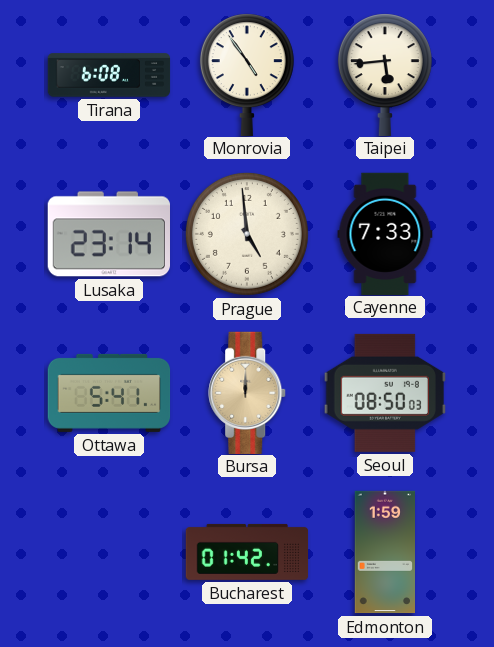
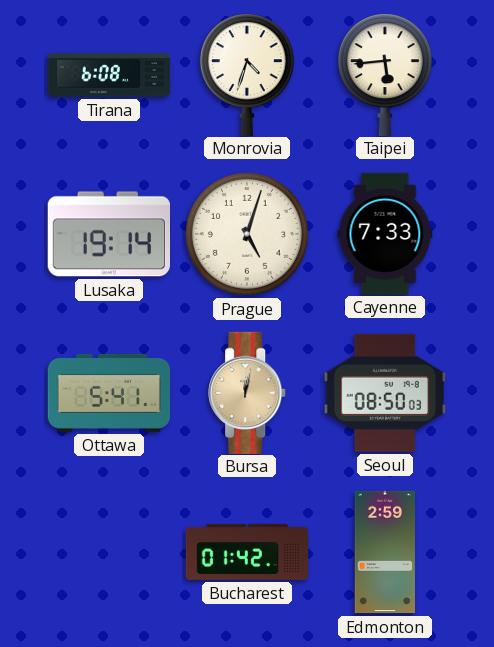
Monrovia: 4:54 -> 4:33 (247, 74)
Lusaka: 23:14 -> 19:14 (108, 234)
Prague: 4:59 -> 5:03 (247, 234)
Bursa: 12:00 -> 12:02 (248, 392)
Edmonton: 1:59 -> 2:59 (385, 552)
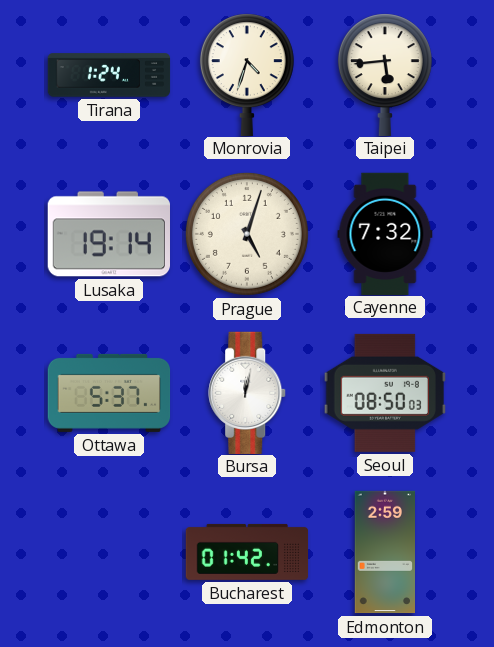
Tirana: 6:08 -> 1:24 (109, 75)
Cayenne: 7:33 -> 7:32 (385, 233)
Ottawa: 5:41 -> 5:37 (109, 393)
Bursa dial: champagne -> white (248, 392)
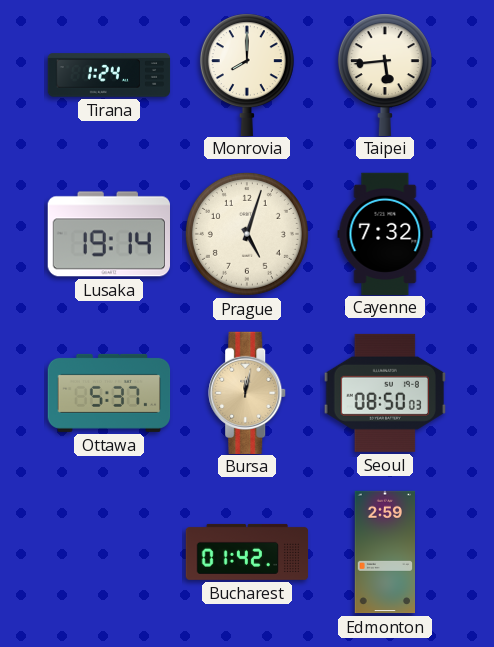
Monrovia: 4:33 -> 8:00 (247, 74)
Bursa dial: white -> champagne (248, 392)
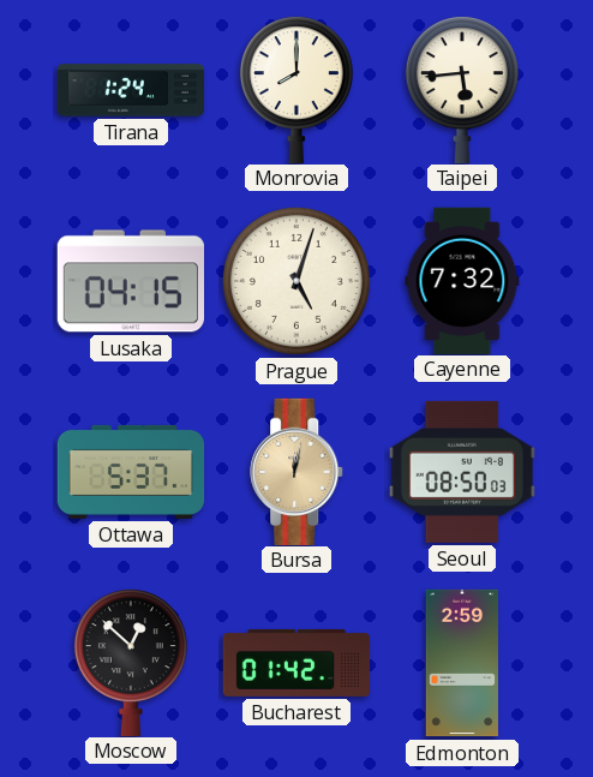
Lusaka: 19:14 -> 04:15 (130, 281)
Moscow: none -> 12:52 (131, 662)
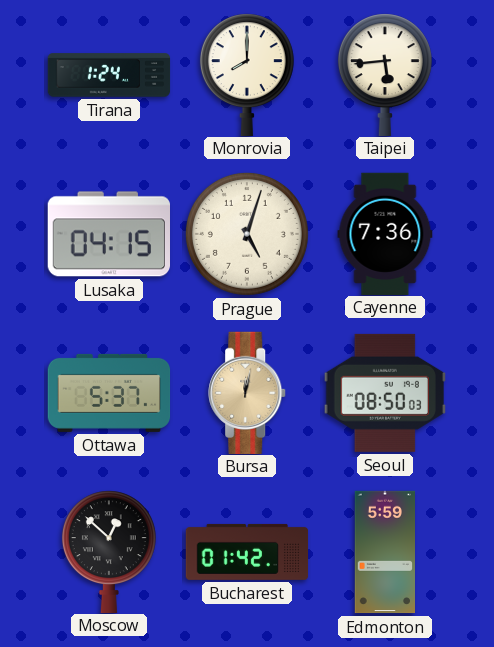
Cayenne: 7:32 -> 7:36 (385, 233)
Edmonton: 2:59 -> 5:59 (385, 552)
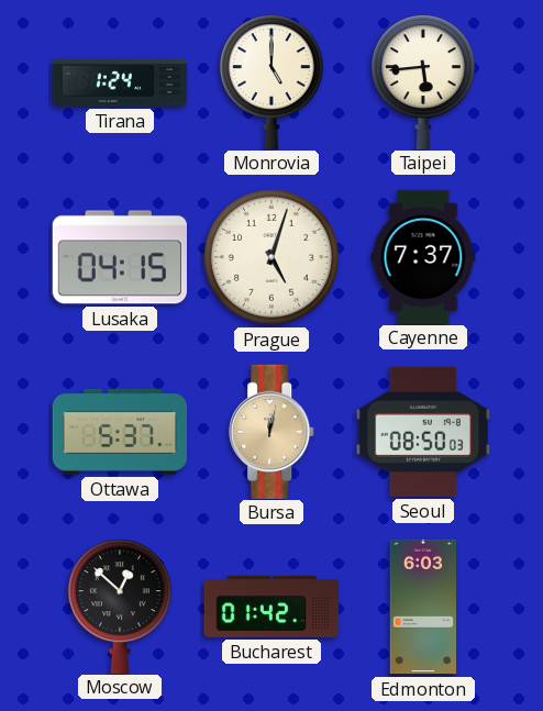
Monrovia: 8:00 -> 5:00 (271, 81)
Cayenne: 7:36 -> 7:37 (423, 256)
Edmonton: 5:59 -> 6:03 (423, 607)
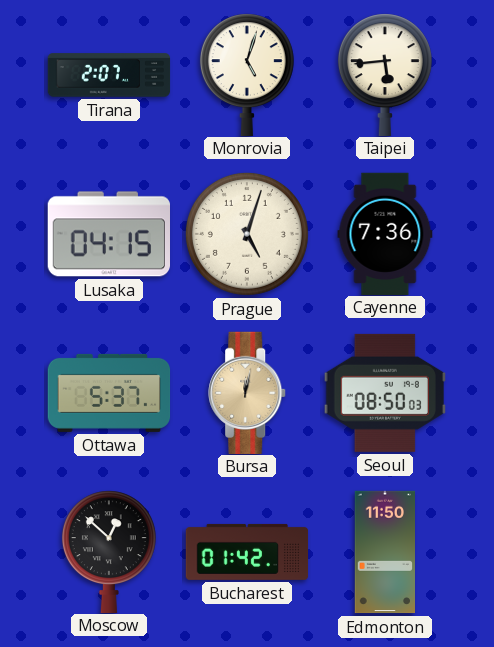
Tirana: 1:24 -> 2:07 (109, 75)
Monrovia: 5:00 -> 5:03 (247, 74)
Cayenne: 7:37 -> 7:36 (385, 233)
Edmonton: 6:03 -> 11:50 (385, 552)
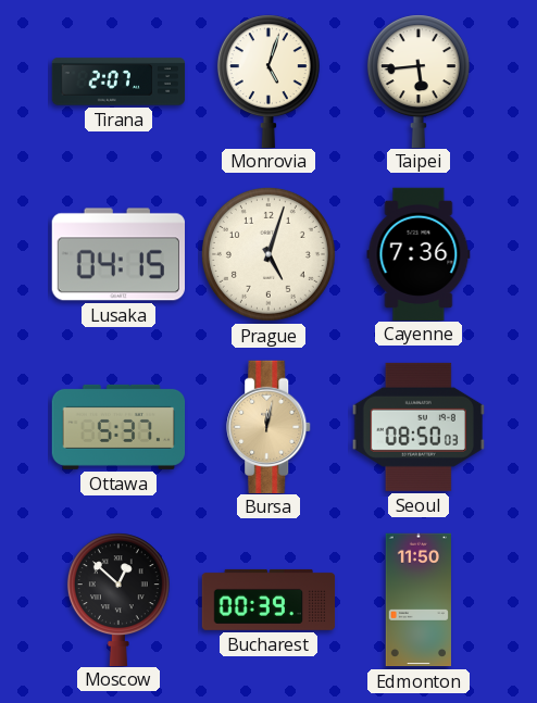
Bucharest: 01:42 -> 00:39 (268, 600)
